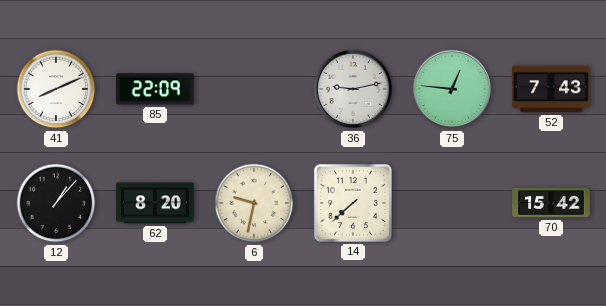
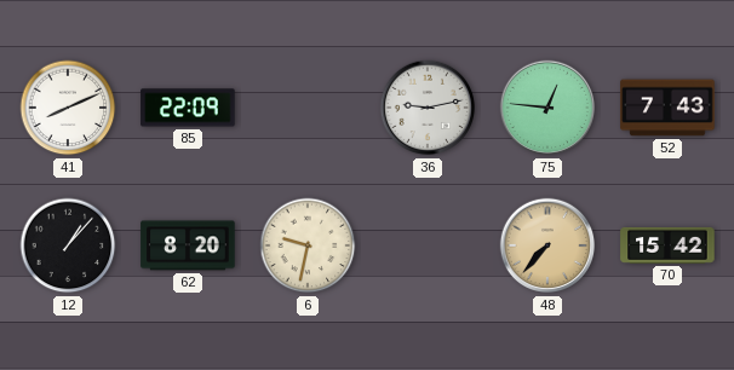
14: 7:38 -> none (353, 203)
48: none -> 7:37 (547, 245)
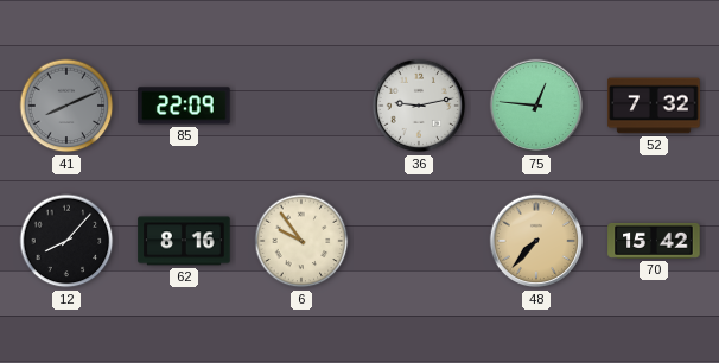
41 dial: white -> grey (66, 106)
52: 7:43 -> 7:32 (654, 106)
12: 1:07 -> 8:07 (66, 241)
62: 8:20 -> 8:16 (184, 241)
6: 9:32 -> 9:54 (301, 241)
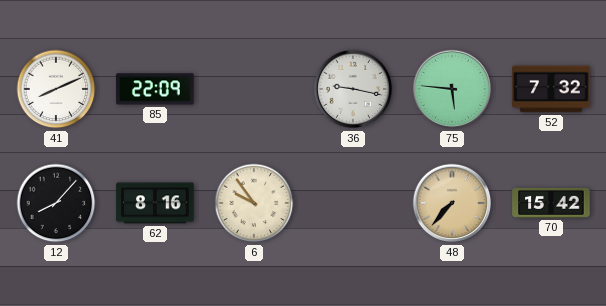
41 dial: grey -> white (56, 89)
36: 9:13 -> 9:17 (353, 89)
75: 12:46 -> 5:46 (452, 89)
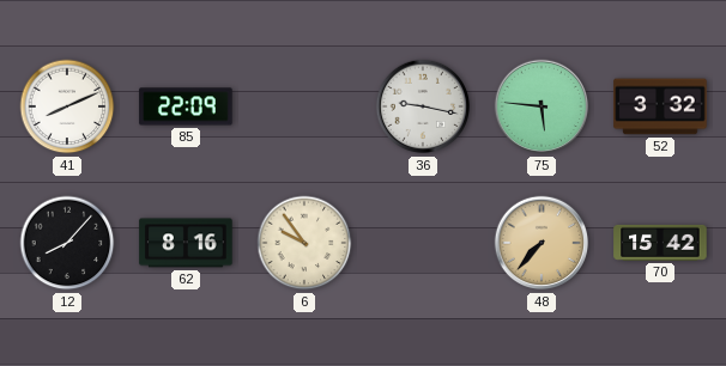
52: 7:32 -> 3:32 (660, 106)
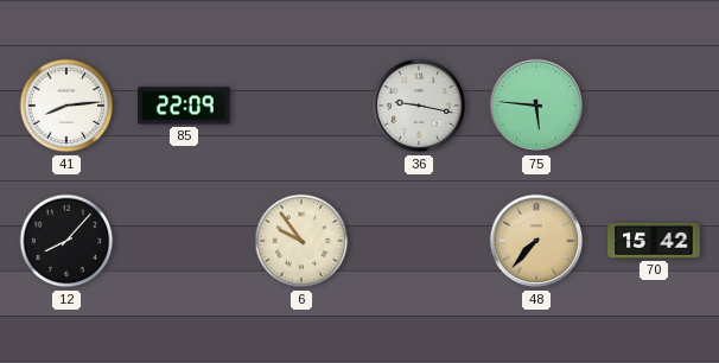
41: 8:11 -> 8:14 (66, 106)
52: 3:32 -> none (660, 106)
62: 8:16 -> none (186, 243)
